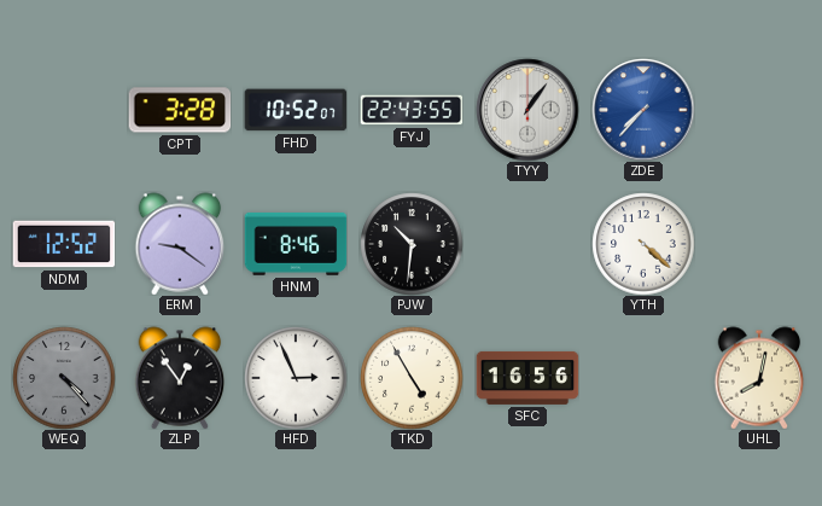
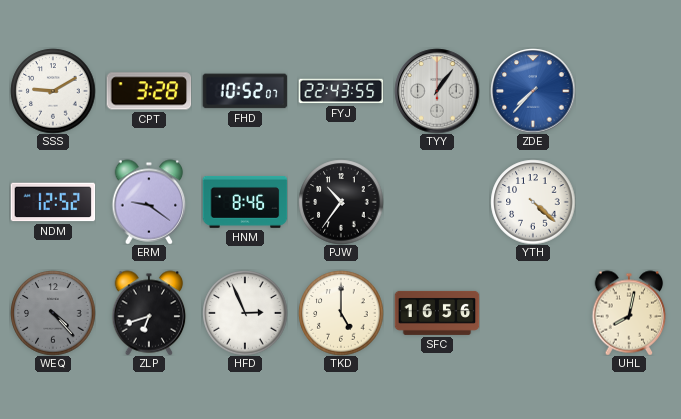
SSS: none -> 9:10 (53, 91)
PJW: 10:31 -> 10:36 (341, 202)
ZLP: 12:54 -> 6:42 (149, 313)
TKD: 4:55 -> 5:00 (341, 313)
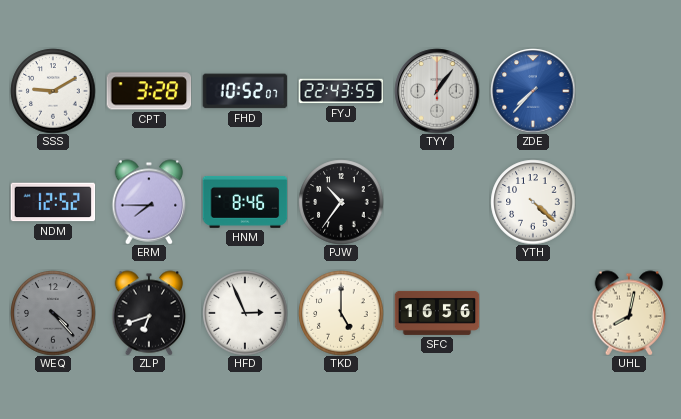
ERM: 9:21 -> 7:45 (149, 202)
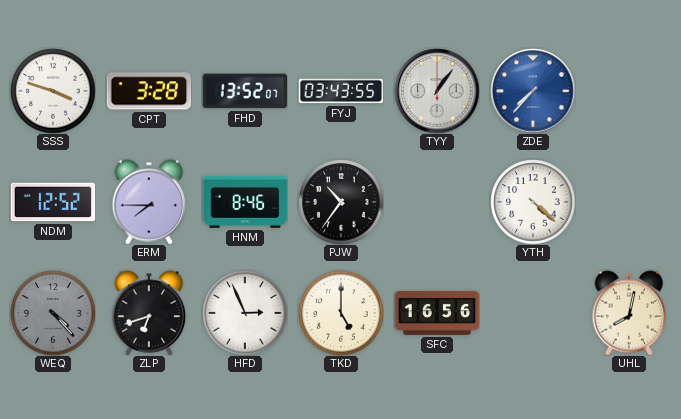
SSS: 9:10 -> 3:48 (53, 91)
FHD: 10:52 -> 13:52 (245, 91)
FYJ: 22:43 -> 03:43 (341, 91)
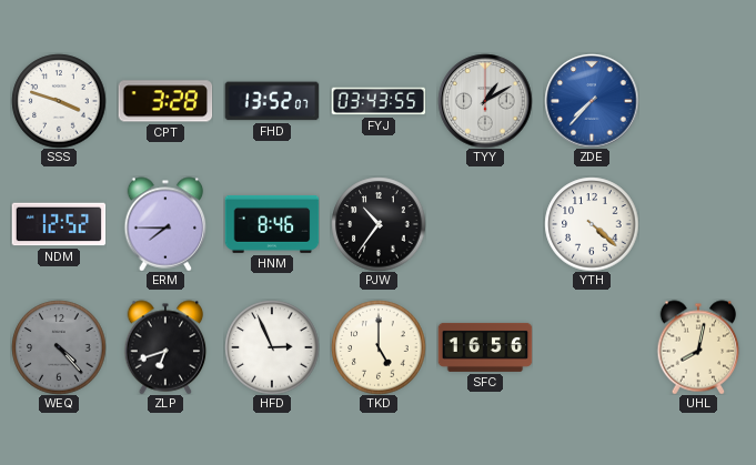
TYY: 1:06 -> 1:10 (485, 101)
